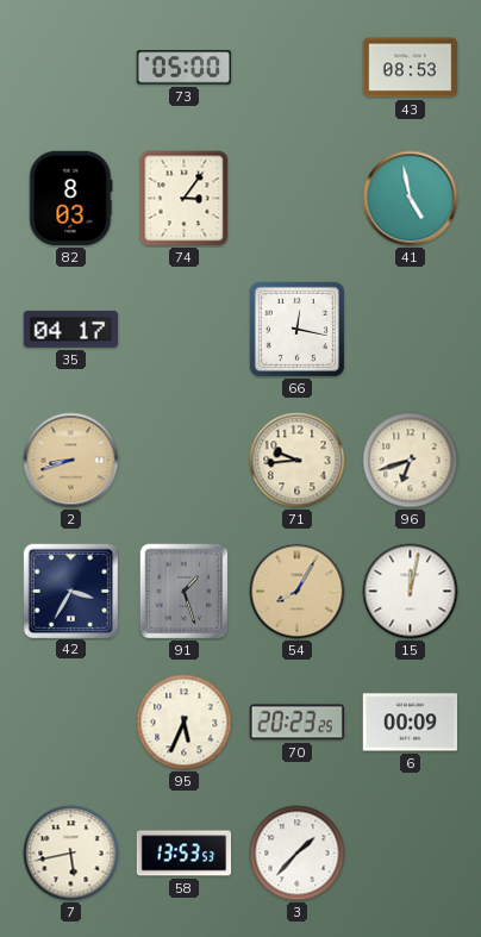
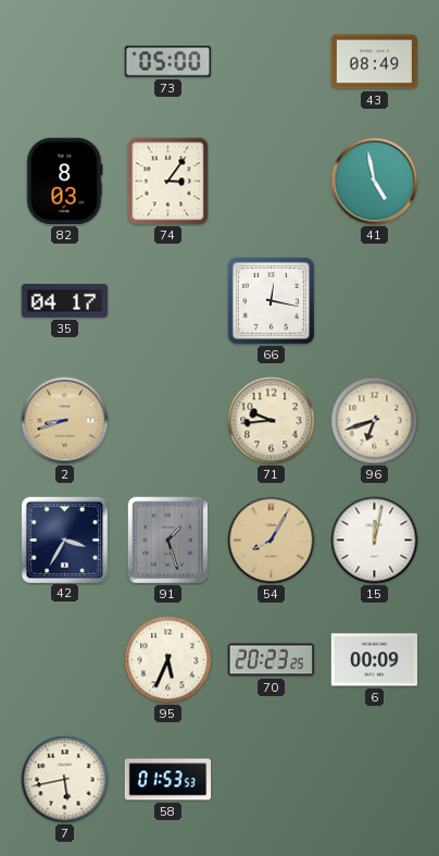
43: 08:53 -> 08:49 (375, 62)
58: 13:53 -> 01:53 (168, 780)
3: 1:37 -> none (298, 854)
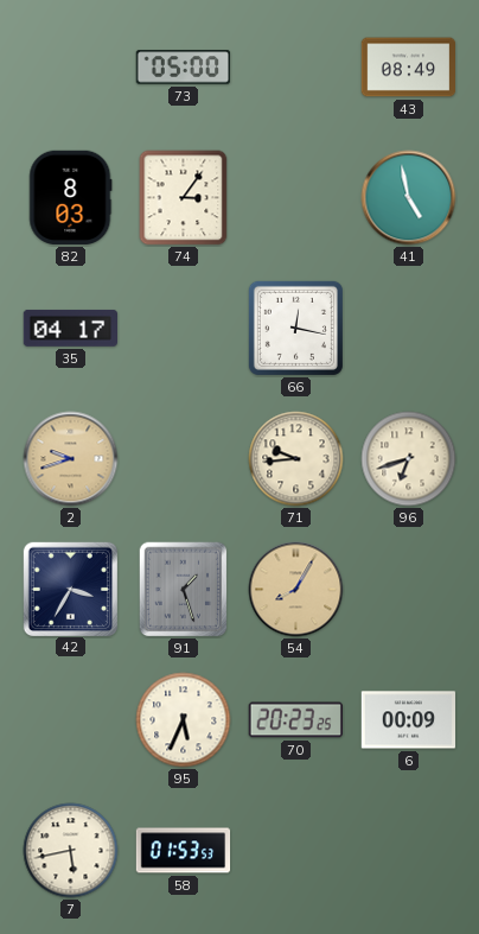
2: 8:42 -> 9:42 (71, 459)
15: 12:02 -> none (375, 541)
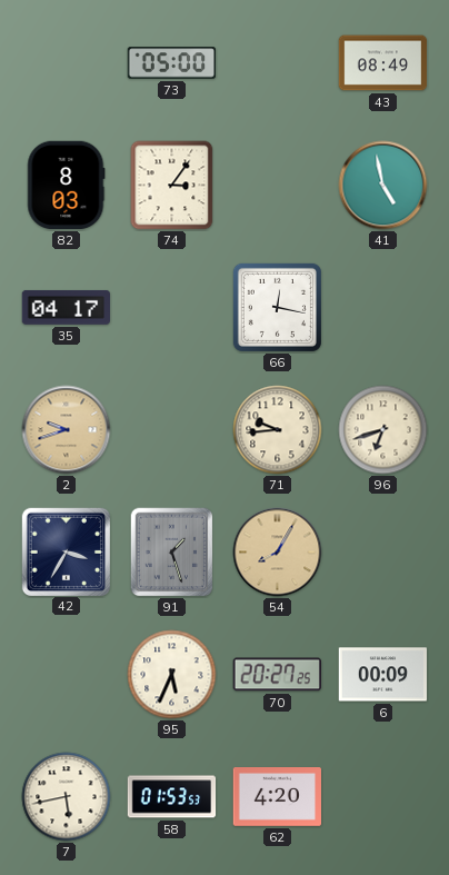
70: 20:23 -> 20:27 (277, 675)
62: none -> 4:20 (278, 797)
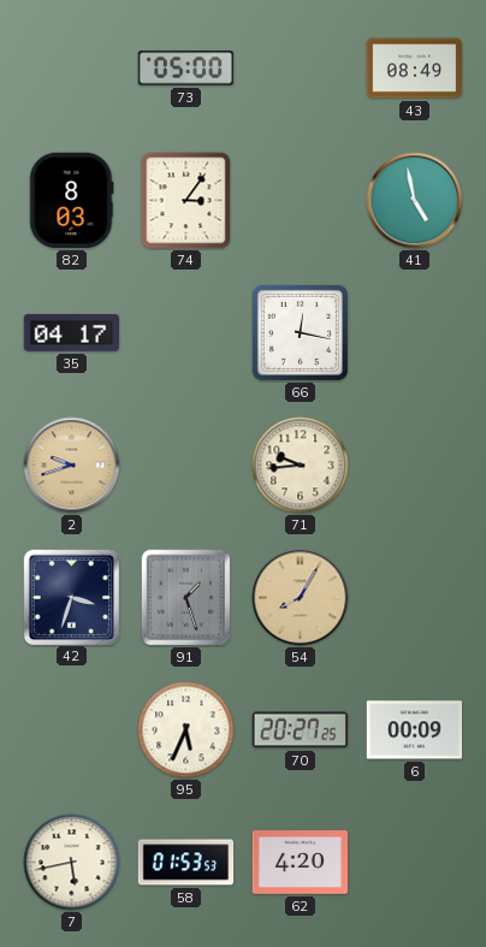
96: 6:42 -> none (383, 430)
42: 3:35 -> 3:33 (71, 597)
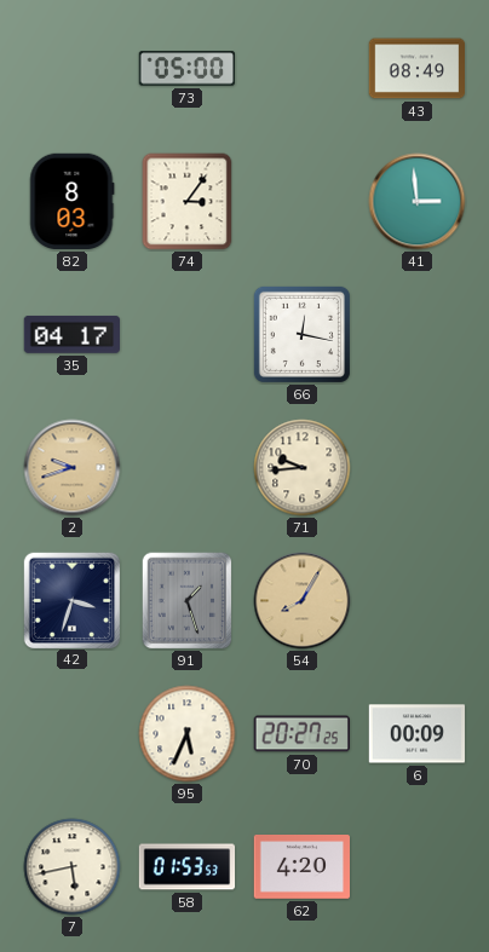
41: 4:58 -> 2:59 (418, 202)
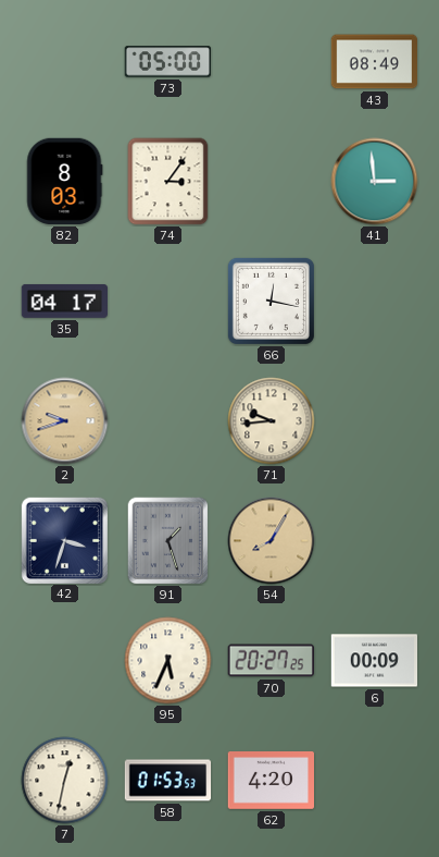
7: 5:43 -> 12:32 (65, 781)
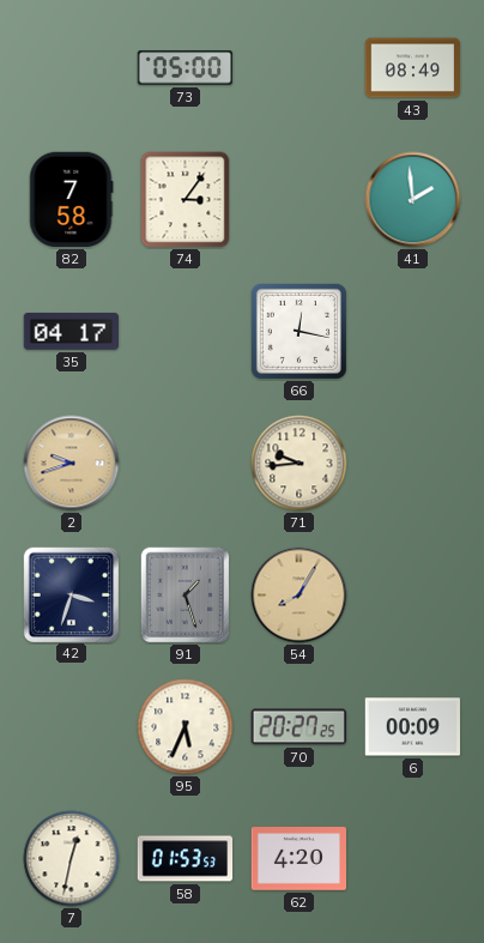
82: 8:03 -> 7:58 (72, 200)
41: 2:59 -> 1:59 (413, 200)
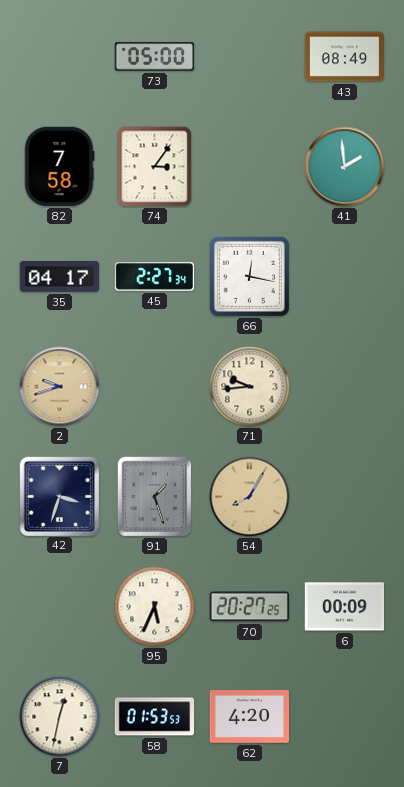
45: none -> 2:27 (155, 277)
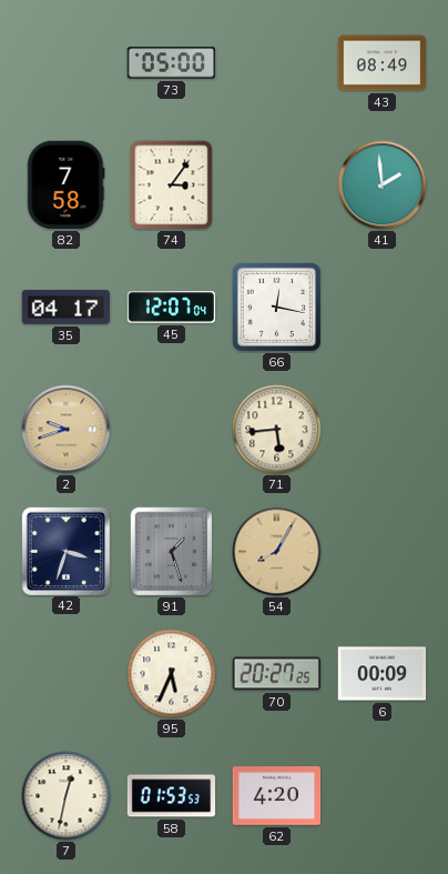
45: 2:27 -> 12:07 (172, 308)
71: 9:44 -> 5:44 (277, 430)
